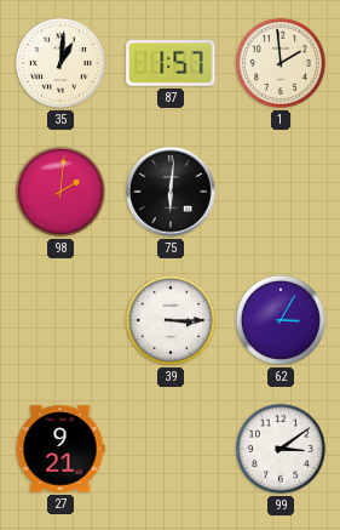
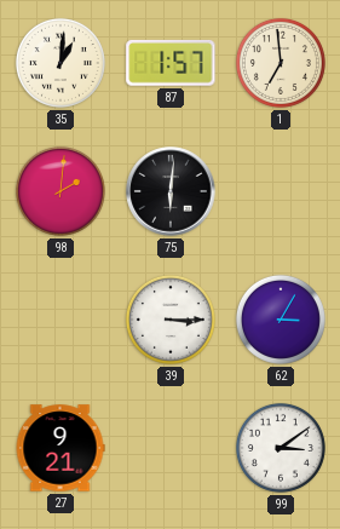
1: 1:59 -> 6:59 (281, 63)
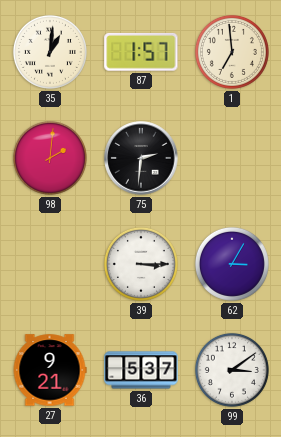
75: 6:01 -> 2:31 (141, 158)
36: none -> 5:37 (141, 370)
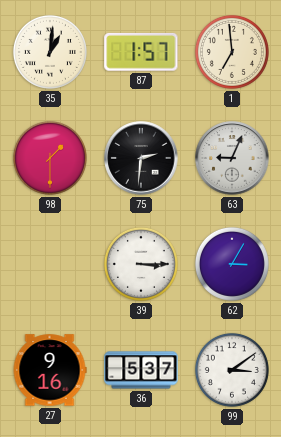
98: 2:01 -> 1:30 (50, 158)
63: none -> 9:04 (232, 158)
27: 9:21 -> 9:16 (50, 370)
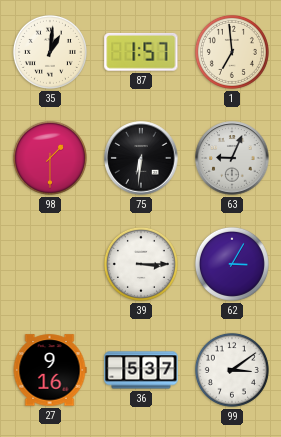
75: 2:31 -> 6:31 (141, 158)
